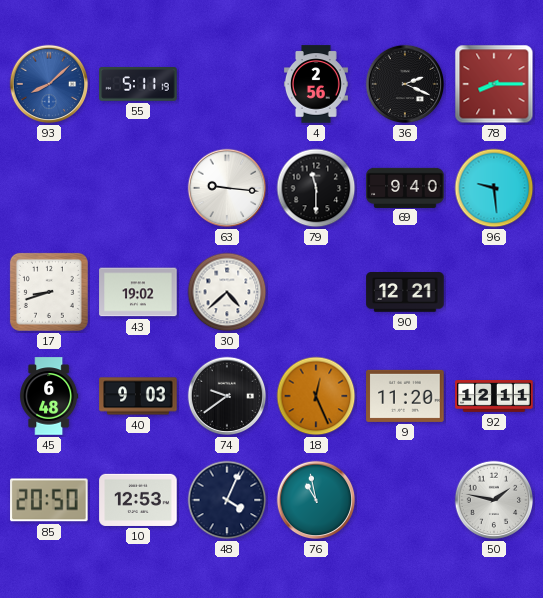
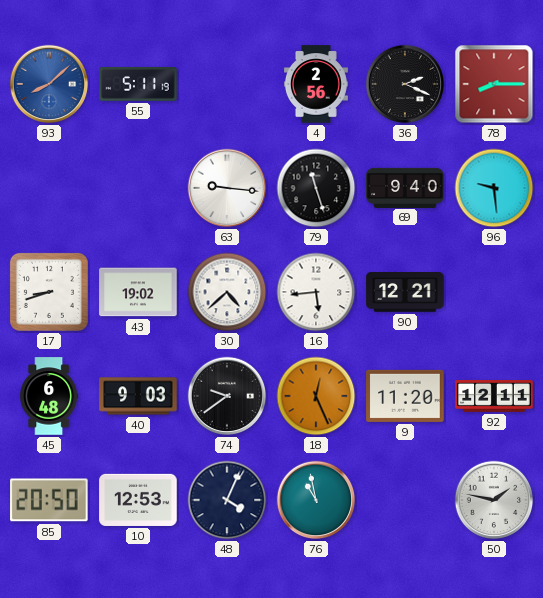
79: 11:30 -> 11:27 (316, 188)
16: none -> 5:44 (316, 292)
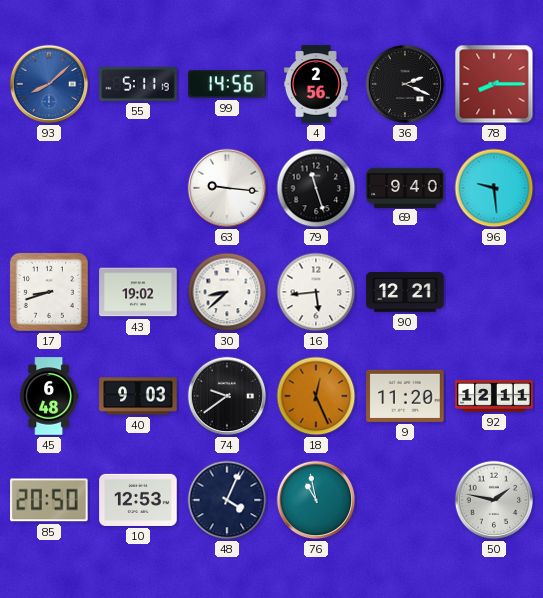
99: none -> 14:56 (227, 84)
30: 4:38 -> 8:38 (227, 292)
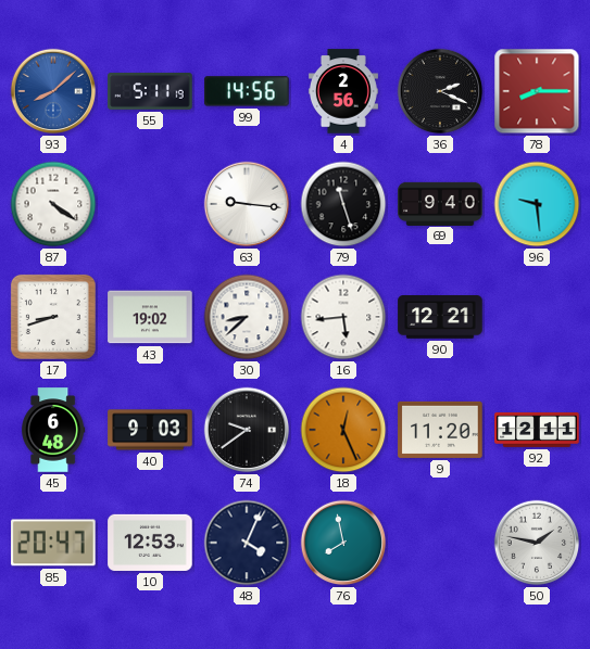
87: none -> 4:21 (53, 204)
85: 20:50 -> 20:47 (53, 543)
76: 10:58 -> 7:58 (343, 543)
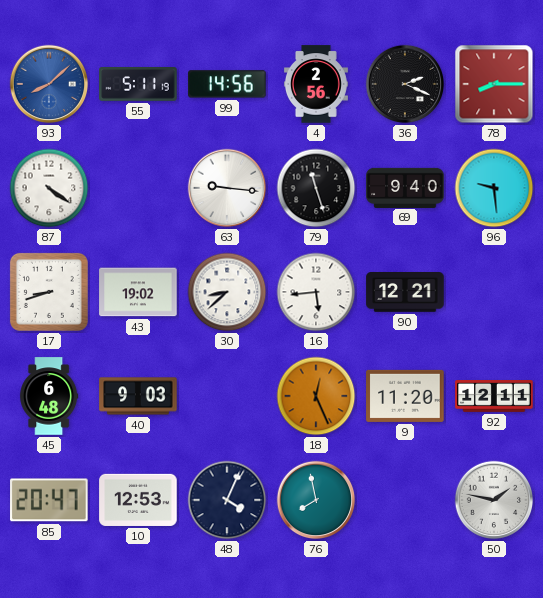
74: 9:39 -> none (247, 430)
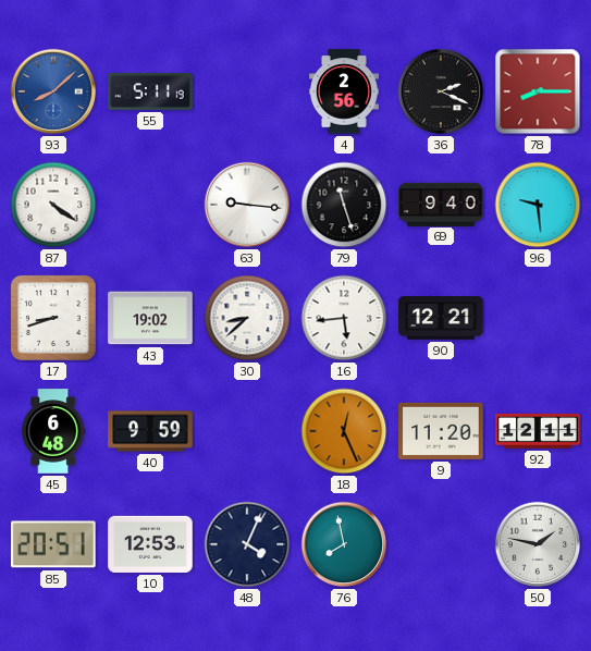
99: 14:56 -> none (227, 84)
40: 9:03 -> 9:59 (150, 431)
85: 20:47 -> 20:51 (53, 544)
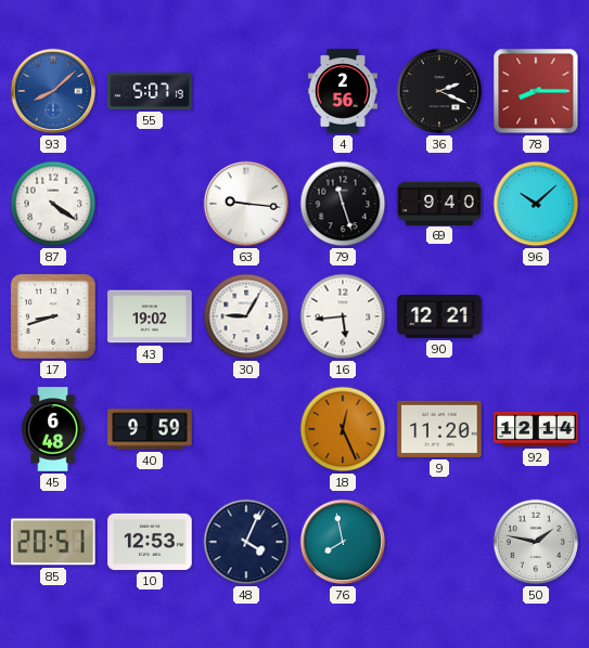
55: 5:11 -> 5:07 (150, 92)
96: 9:29 -> 10:08 (536, 204)
30: 8:38 -> 9:05 (246, 316)
92: 12:11 -> 12:14 (536, 430)
